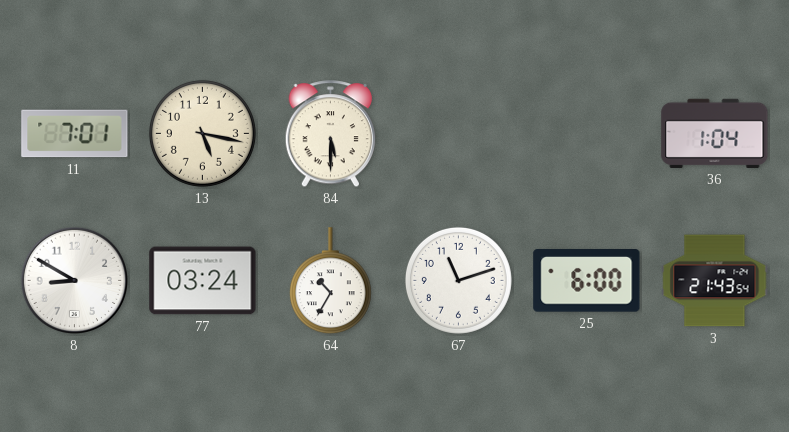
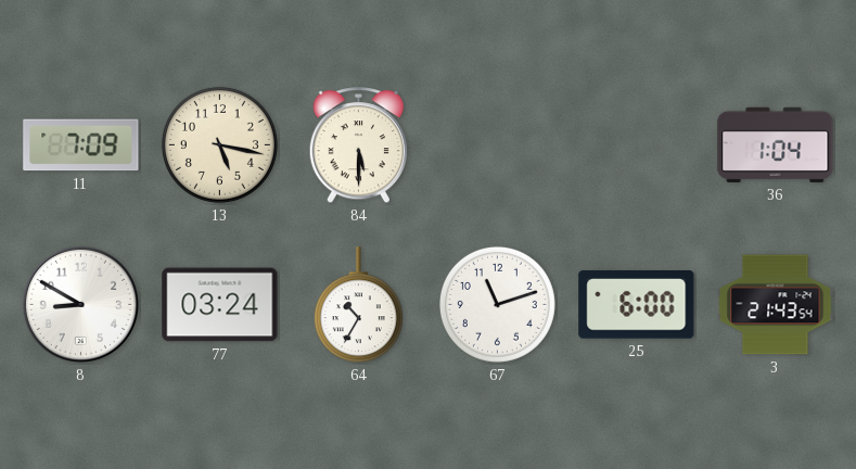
11: 7:01 -> 7:09 (81, 145)
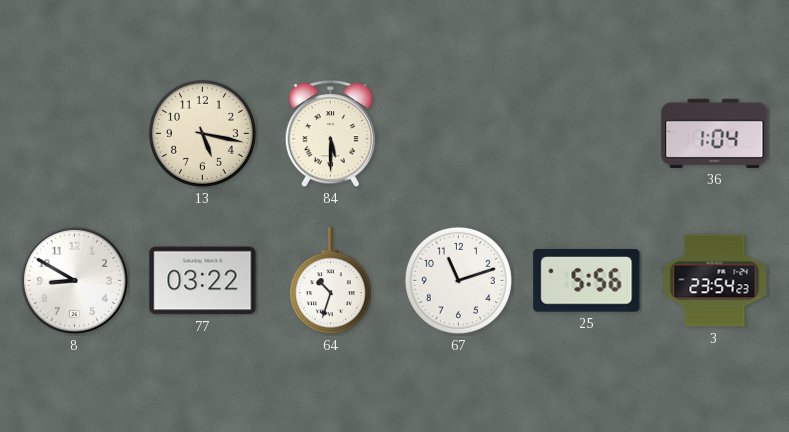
11: 7:09 -> none (81, 145)
77: 03:24 -> 03:22 (203, 281)
64: 10:35 -> 10:33 (330, 281)
25: 6:00 -> 5:56 (587, 281)
3: 21:43 -> 23:54 (715, 281)
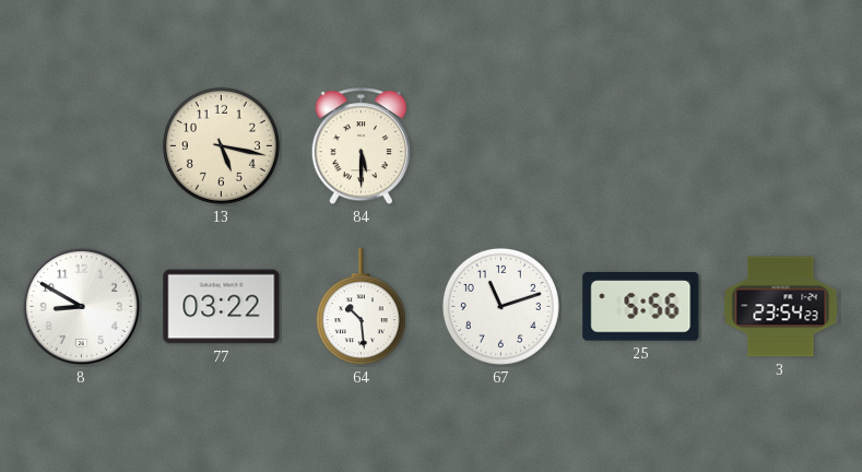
36: 1:04 -> none (715, 133)
64: 10:33 -> 10:29 (361, 307)
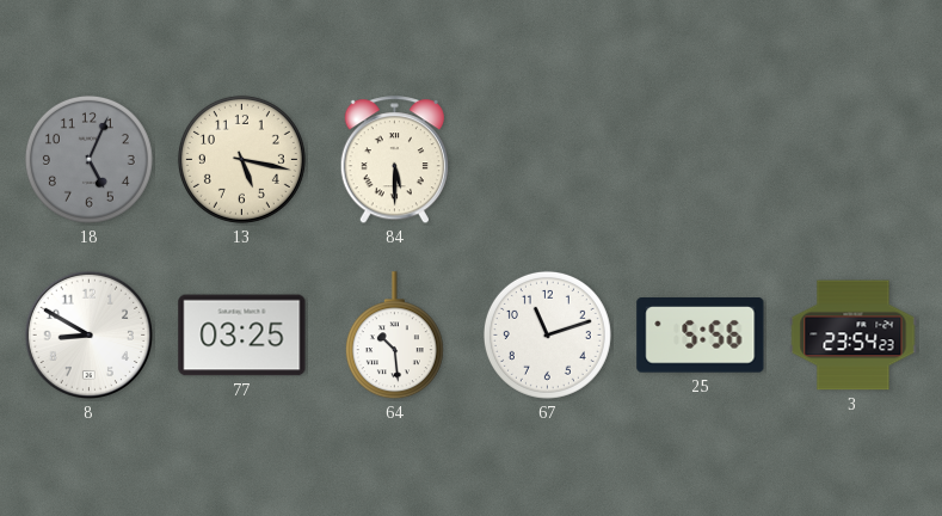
18: none -> 5:04 (88, 159)
77: 03:22 -> 03:25 (242, 336)
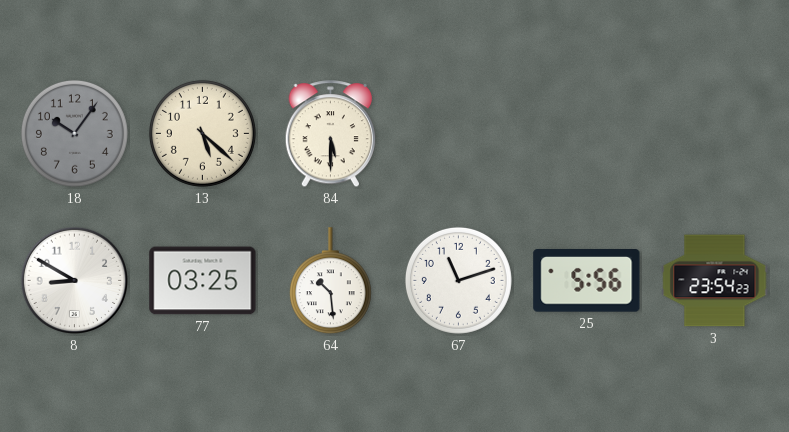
18: 5:04 -> 10:06 (74, 133)
13: 5:17 -> 5:22 (202, 133)
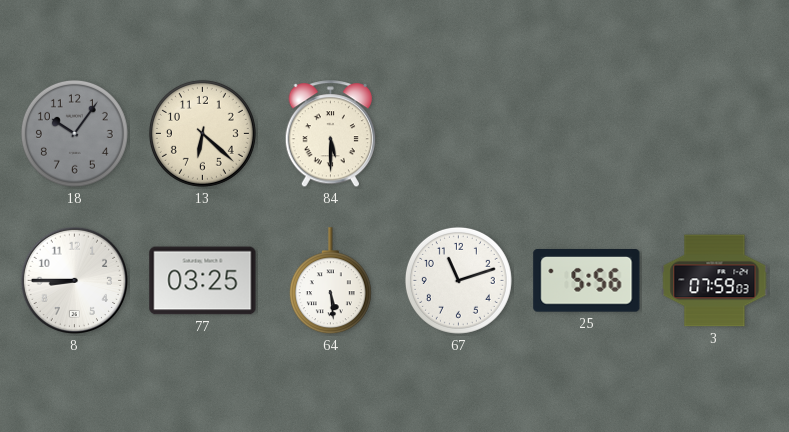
13: 5:22 -> 6:22 (202, 133)
8: 8:50 -> 8:45 (75, 281)
64: 10:29 -> 5:29 (330, 281)
3: 23:54 -> 07:59 (715, 281)
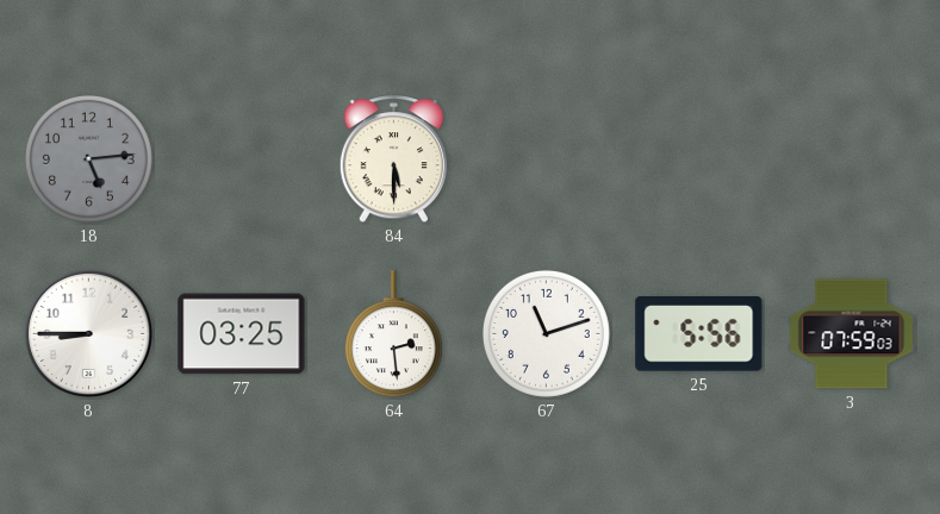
18: 10:06 -> 5:14 (88, 158)
13: 6:22 -> none (202, 133)
64: 5:29 -> 2:29 (393, 334)
